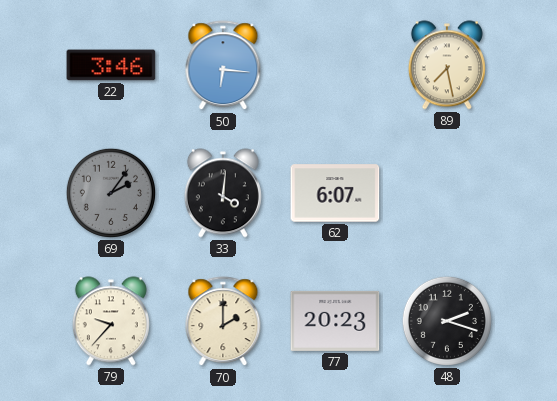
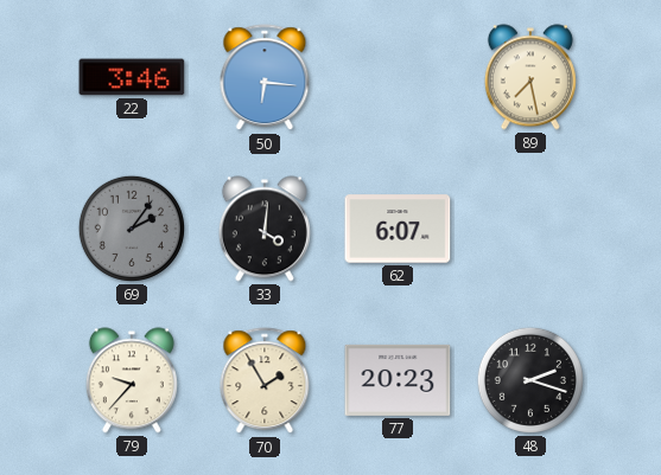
70: 2:00 -> 1:55 (265, 381)
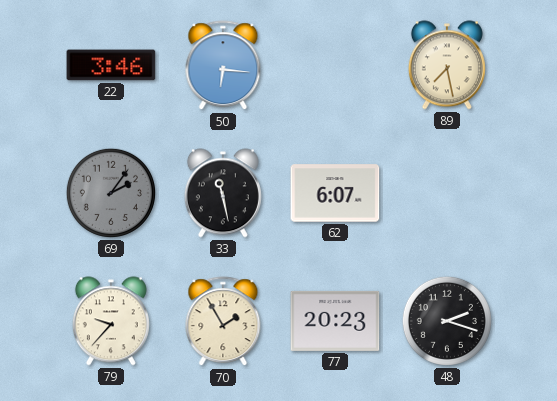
33: 4:01 -> 11:28 (223, 193)
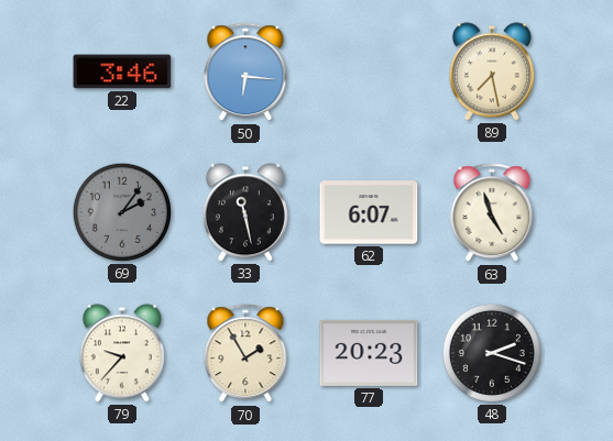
63: none -> 4:57 (492, 213)
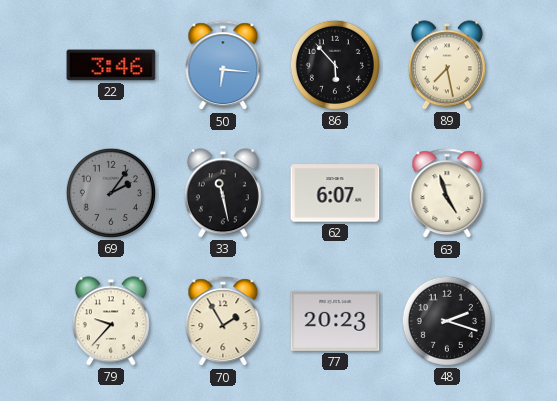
86: none -> 5:53 (335, 65)
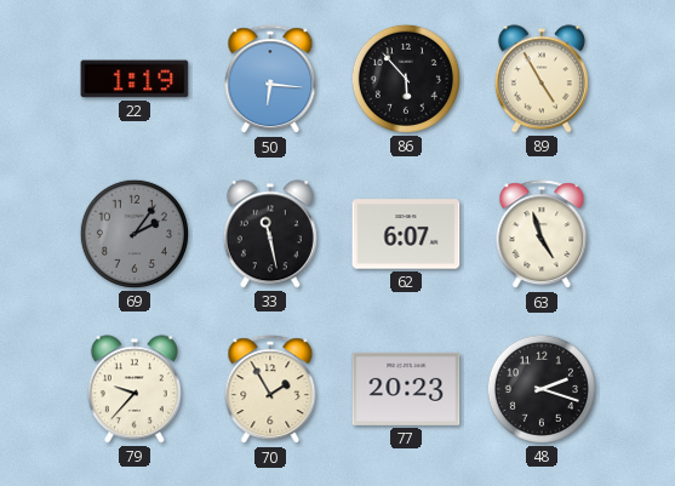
22: 3:46 -> 1:19 (135, 79)
89: 7:28 -> 4:55 (542, 79)
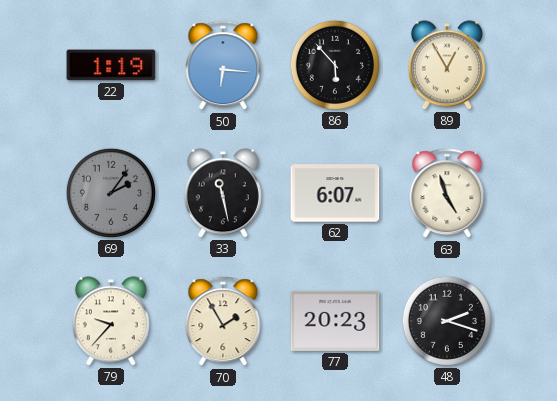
89: 4:55 -> 12:55 (447, 65)
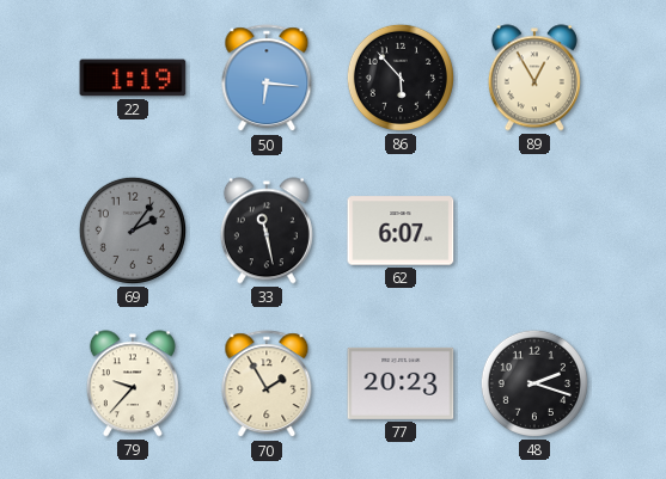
63: 4:57 -> none (447, 194)
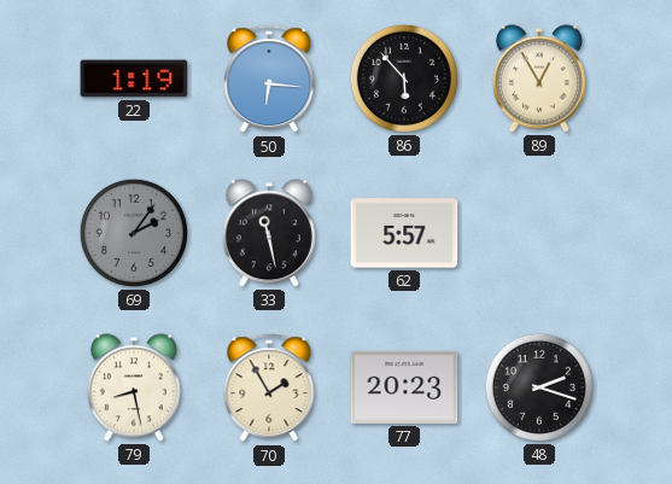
62: 6:07 -> 5:57 (404, 233)
79: 9:37 -> 8:28 (134, 387)
